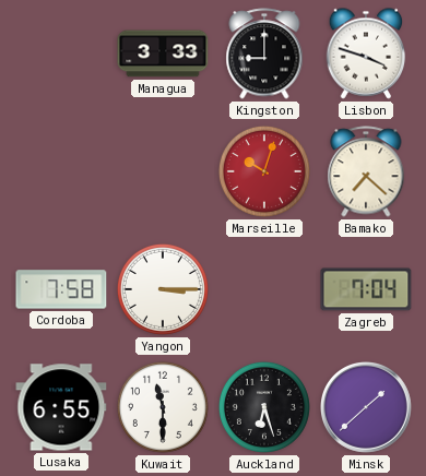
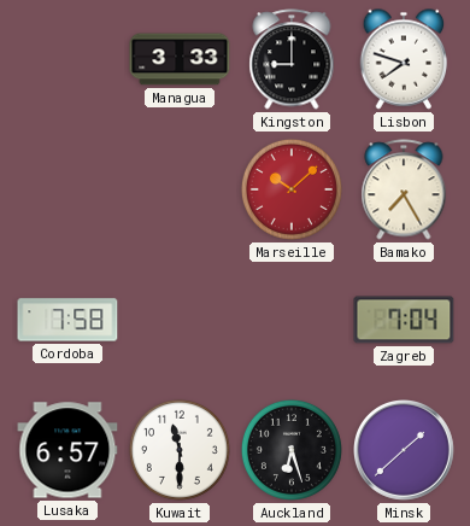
Lisbon: 3:48 -> 7:48 (404, 59)
Marseille: 10:03 -> 10:08 (292, 189)
Bamako: 7:22 -> 7:25 (404, 189)
Yangon: 3:15 -> none (163, 289)
Lusaka: 6:55 -> 6:57 (67, 450)
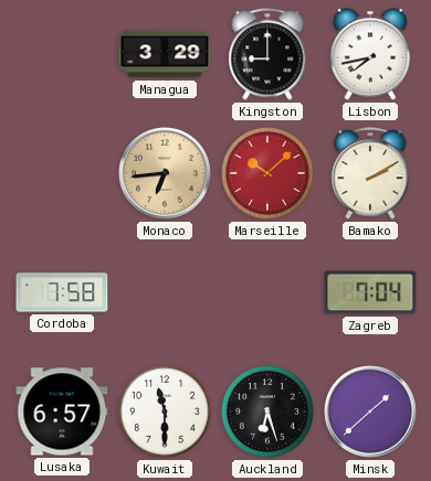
Managua: 3:33 -> 3:29 (165, 54)
Lisbon: 7:48 -> 7:43 (370, 54)
Monaco: none -> 6:44 (166, 174)
Bamako: 7:25 -> 2:10 (370, 173)
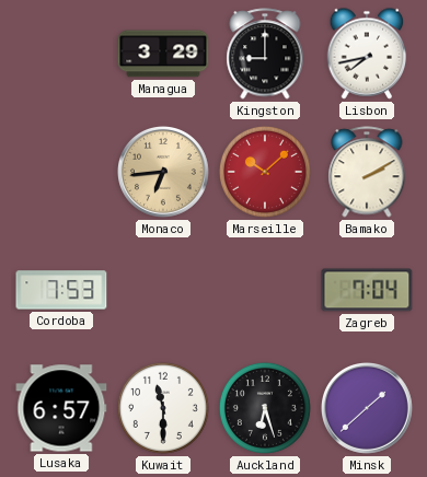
Cordoba: 7:58 -> 7:53 (61, 290)
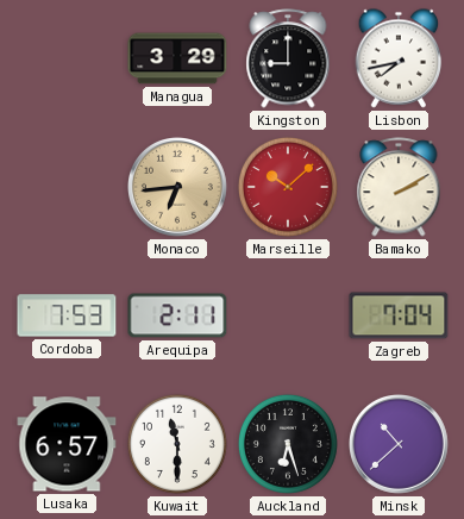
Arequipa: none -> 2:11 (177, 315)
Minsk: 1:38 -> 10:38 (400, 445)
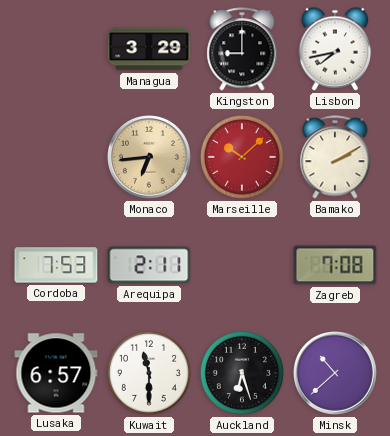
Zagreb: 7:04 -> 7:08 (335, 265)
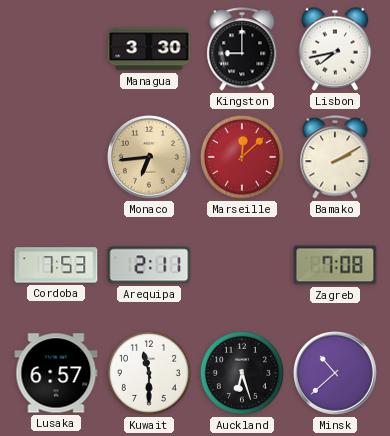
Managua: 3:29 -> 3:30 (149, 49)
Marseille: 10:08 -> 12:08 (242, 157)
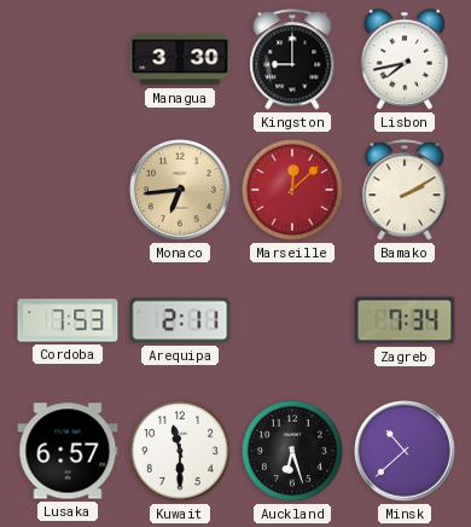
Zagreb: 7:08 -> 7:34 (405, 320)
